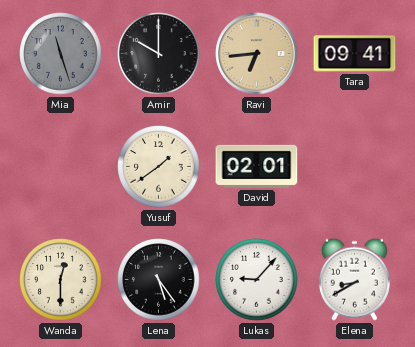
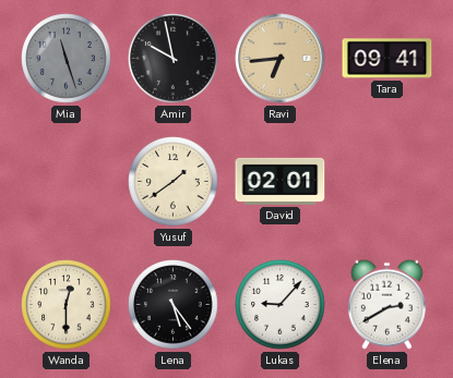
Amir: 10:00 -> 9:58 (174, 59)
Elena: 8:40 -> 2:40 (386, 304)
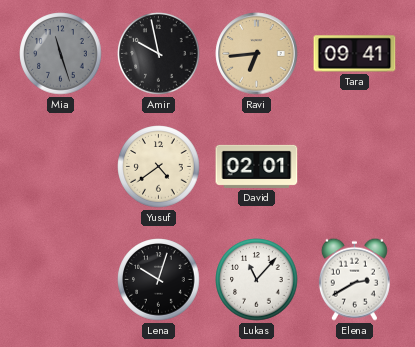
Yusuf: 1:39 -> 4:39 (159, 167)
Wanda: 12:30 -> none (67, 305)
Lena: 5:24 -> 10:03 (159, 280)
Lukas: 9:07 -> 11:07 (257, 280)
